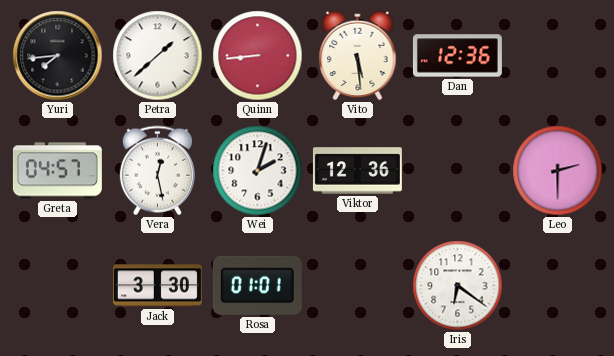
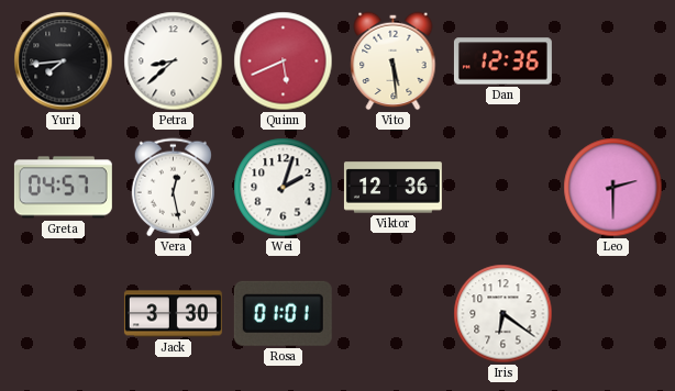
Petra: 1:38 -> 8:38 (174, 62)
Quinn: 8:44 -> 5:41 (284, 62)
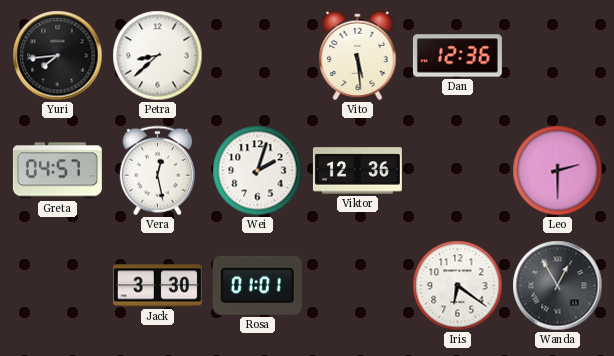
Quinn: 5:41 -> none (284, 62)
Wanda: none -> 12:55 (558, 286)
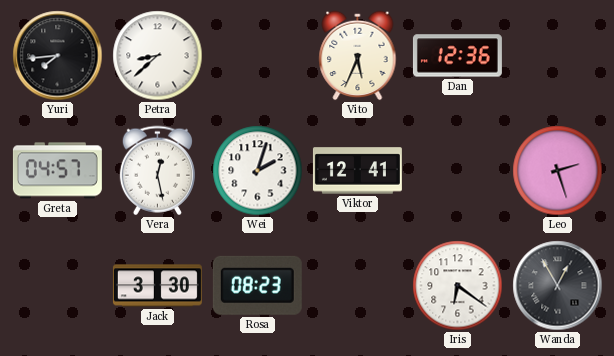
Vito: 5:29 -> 5:34 (358, 56)
Viktor: 12:36 -> 12:41 (357, 171)
Leo: 2:30 -> 2:27 (558, 171)
Rosa: 01:01 -> 08:23 (257, 285)
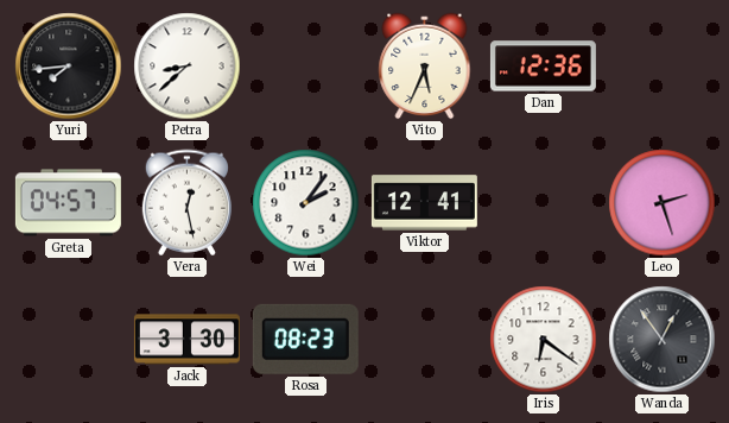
Wei: 2:03 -> 2:06 (306, 203)
Wanda: 12:55 -> 12:54 (663, 340)
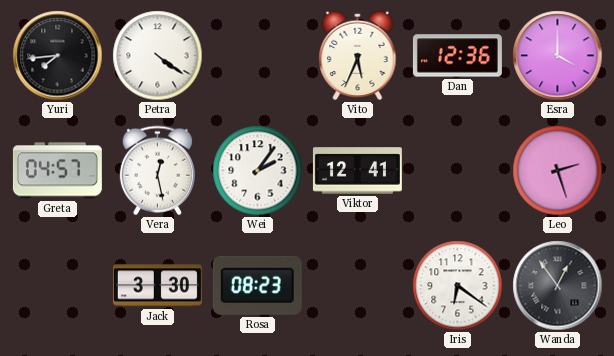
Petra: 8:38 -> 4:21 (158, 56)
Esra: none -> 4:00 (558, 56)
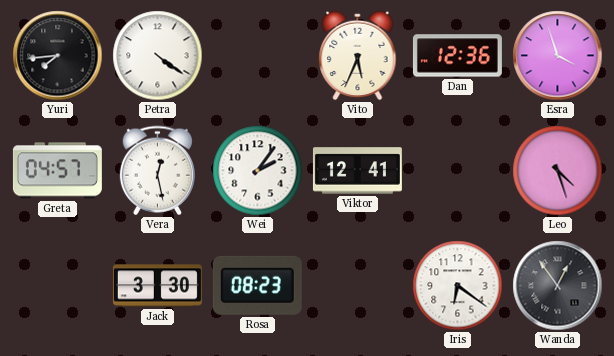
Esra: 4:00 -> 3:57 (558, 56)
Leo: 2:27 -> 4:27 (558, 171)
